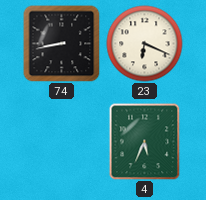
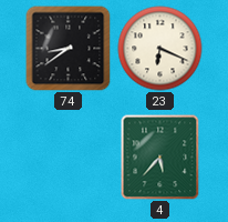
74: 8:43 -> 8:39 (69, 49)
4: 5:34 -> 5:37 (160, 158)
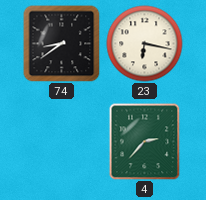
23: 6:19 -> 6:17 (145, 44)
4: 5:37 -> 2:37 (145, 142)
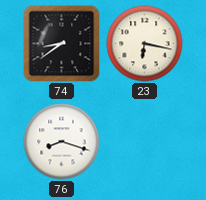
76: none -> 8:18 (62, 142)
4: 2:37 -> none (145, 142)
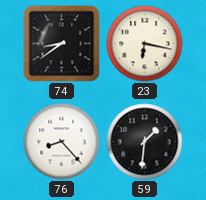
76: 8:18 -> 8:23 (62, 142)
59: none -> 1:31 (145, 142)
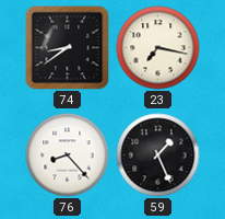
23: 6:17 -> 7:17 (158, 48)
59: 1:31 -> 1:26 (158, 155)
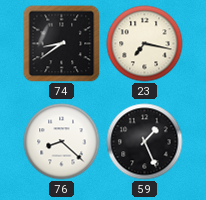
76: 8:23 -> 8:22 (62, 142)
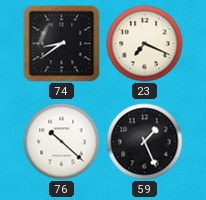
23: 7:17 -> 7:19 (145, 44)
76: 8:22 -> 10:22 (62, 142)
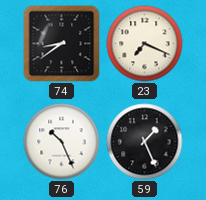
76: 10:22 -> 10:26 (62, 142)
